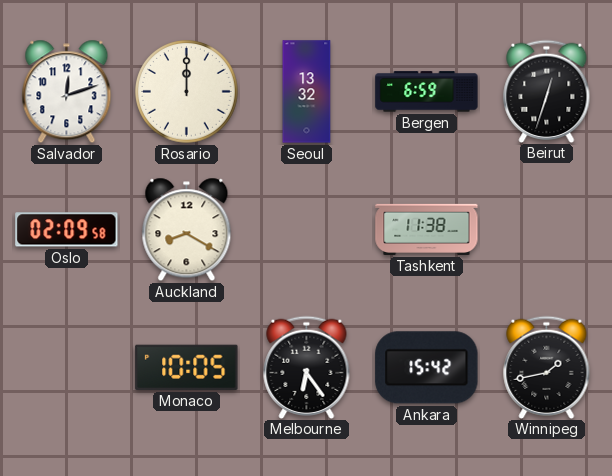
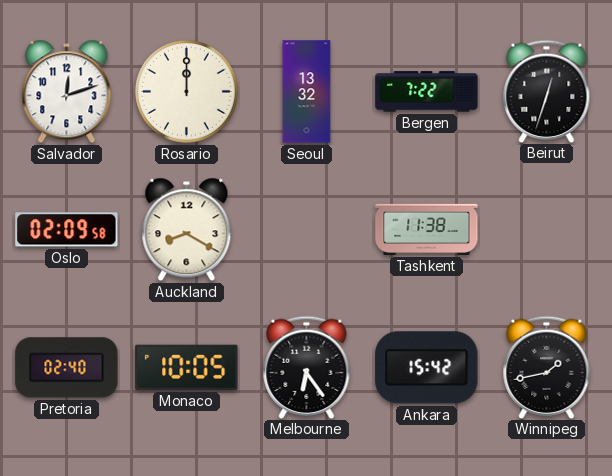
Bergen: 6:59 -> 7:22 (427, 92)
Pretoria: none -> 02:40 (67, 368)
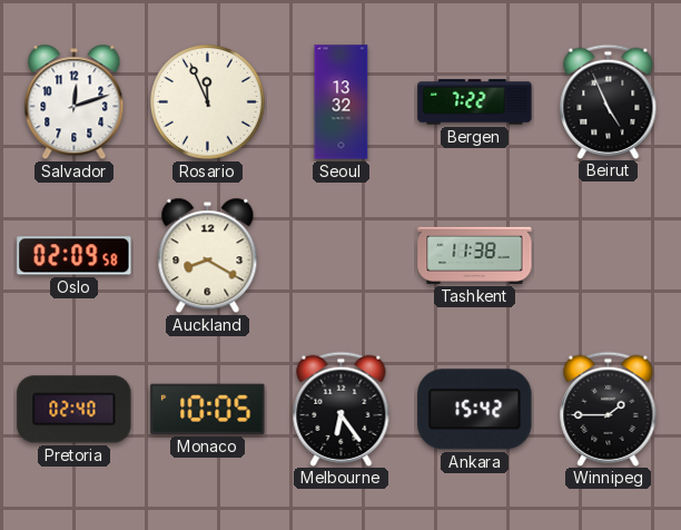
Rosario: 12:00 -> 11:56 (208, 102)
Beirut: 12:33 -> 4:56 (609, 101)
Winnipeg: 1:43 -> 1:45 (609, 409)
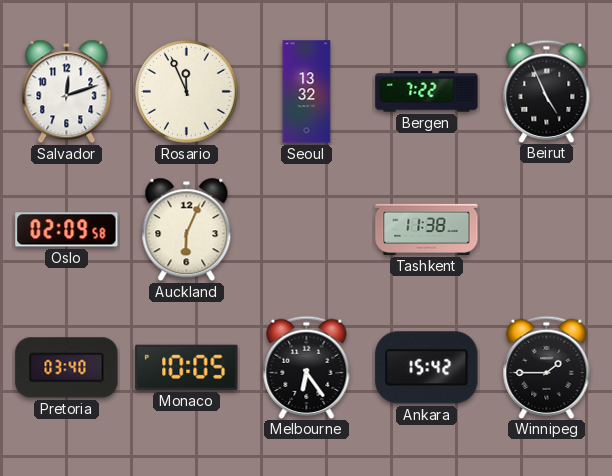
Auckland: 8:20 -> 6:04 (187, 230)
Pretoria: 02:40 -> 03:40 (67, 368)
